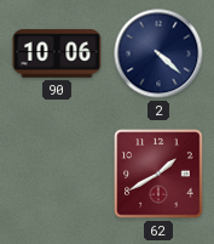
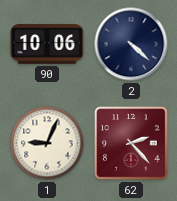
1: none -> 9:04 (47, 143)
62: 1:40 -> 2:23 (131, 143)
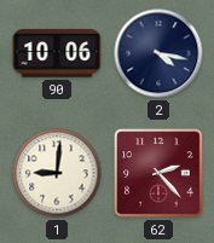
2: 4:22 -> 4:17 (158, 53)
1: 9:04 -> 9:01 (57, 173)
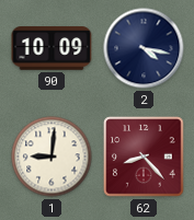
90: 10:06 -> 10:09 (52, 48)
62: 2:23 -> 8:23 (144, 157)
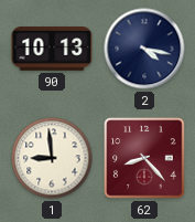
90: 10:09 -> 10:13 (52, 49)
1: 9:01 -> 8:59 (52, 158)
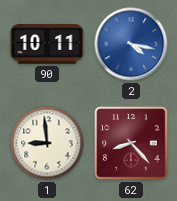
90: 10:13 -> 10:11 (47, 44)
2 dial: navy -> blue (131, 44)
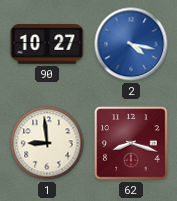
90: 10:11 -> 10:27 (47, 44)
62: 8:23 -> 8:18 (131, 143)
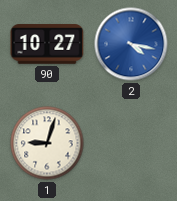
1: 8:59 -> 9:03 (47, 143)
62: 8:18 -> none (131, 143)
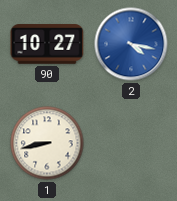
1: 9:03 -> 8:43 (47, 143)
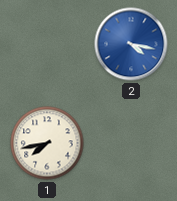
90: 10:27 -> none (47, 44)
1: 8:43 -> 7:43 (47, 143)
